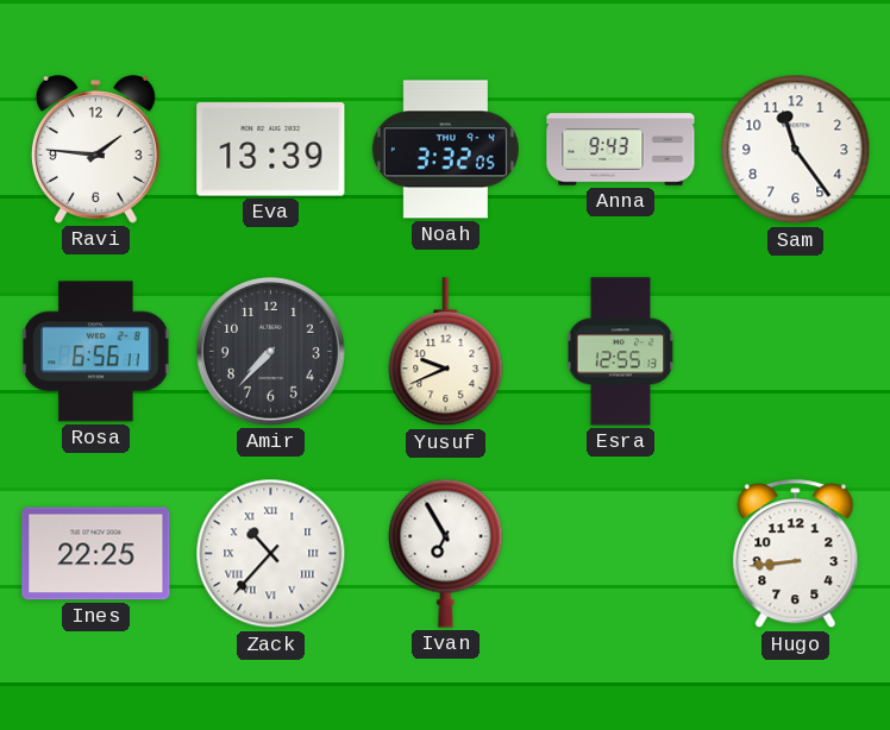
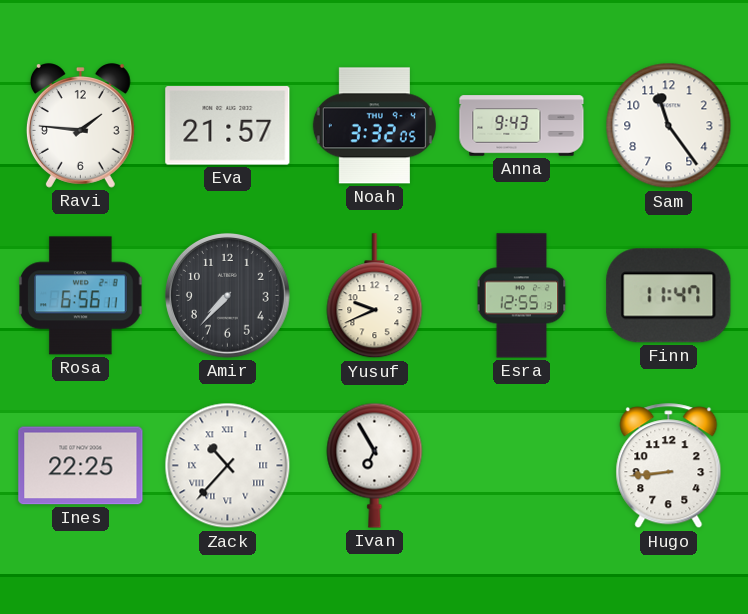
Eva: 13:39 -> 21:57 (228, 126)
Finn: none -> 11:47 (669, 296)
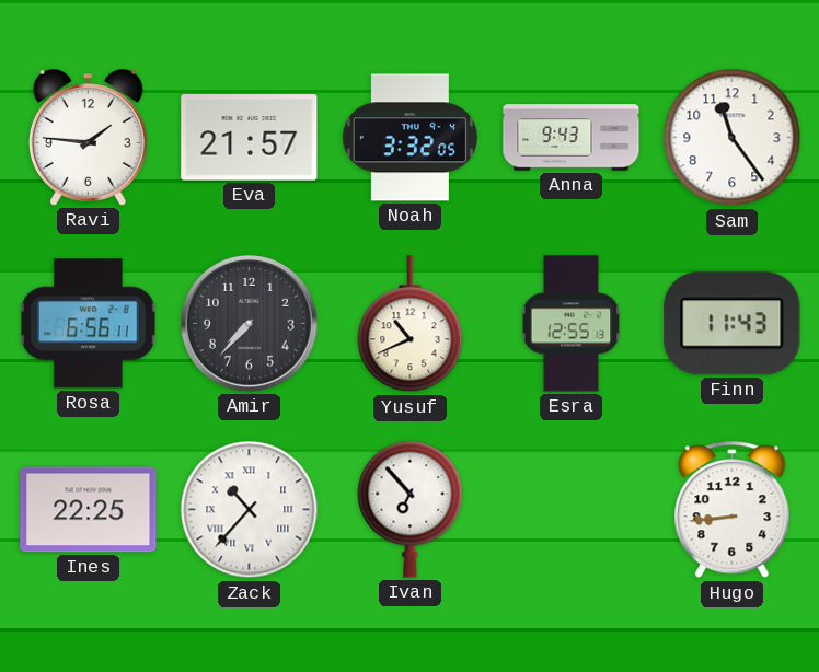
Yusuf: 9:41 -> 10:41 (411, 324)
Finn: 11:47 -> 11:43 (733, 324)
Ivan: 6:55 -> 6:53 (411, 509)
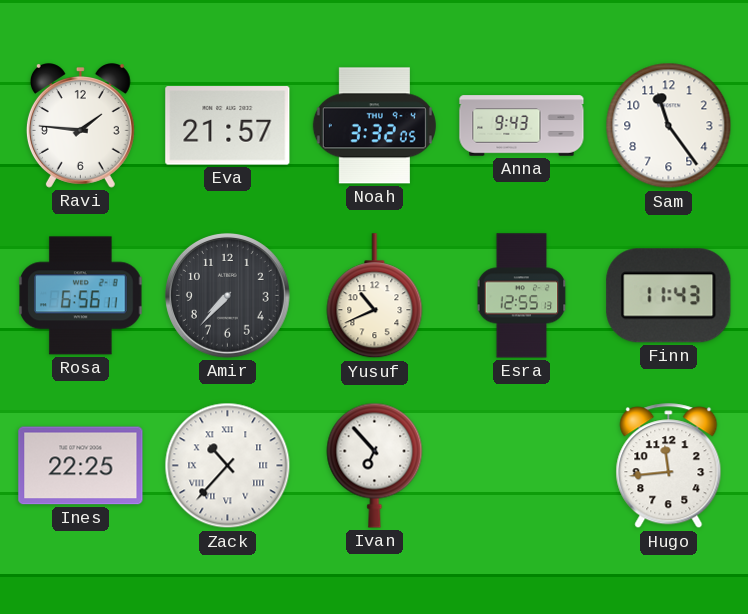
Hugo: 8:44 -> 11:44 (669, 466)
